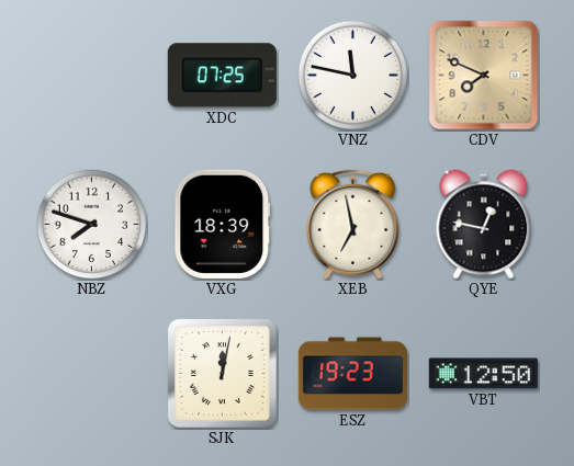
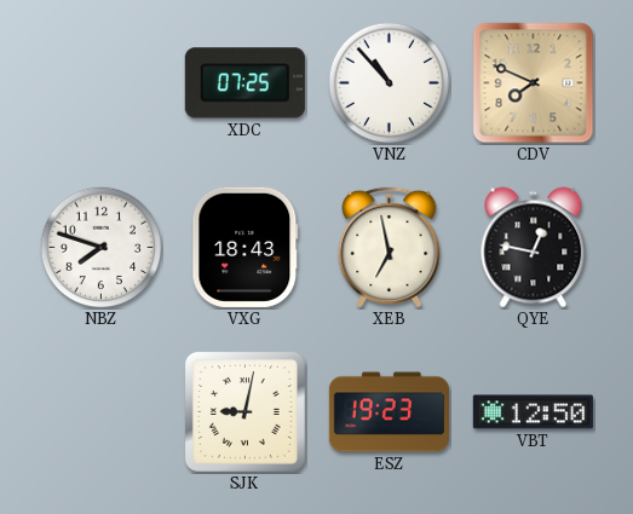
VNZ: 11:47 -> 10:53 (390, 83)
VXG: 18:39 -> 18:43 (246, 247)
SJK: 12:02 -> 9:02 (244, 411)
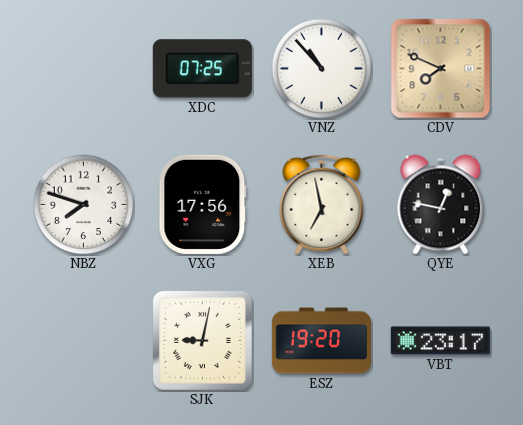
VXG: 18:43 -> 17:56 (203, 204)
ESZ: 19:23 -> 19:20 (321, 341)
VBT: 12:50 -> 23:17 (440, 341)
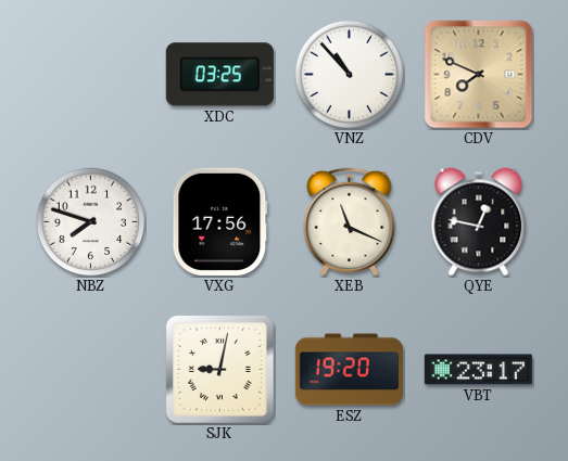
XDC: 07:25 -> 03:25 (219, 75)
XEB: 6:58 -> 11:19 (350, 221)
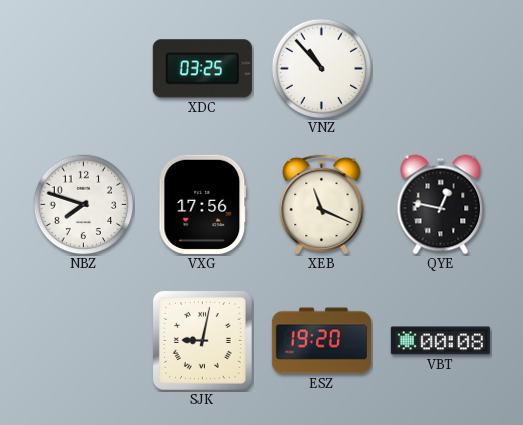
CDV: 7:49 -> none (479, 75)
VBT: 23:17 -> 00:08 (440, 341)
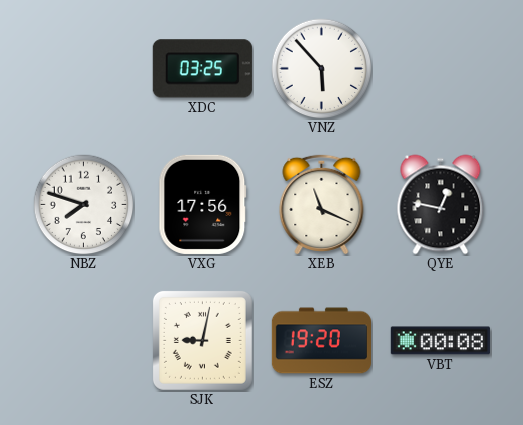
VNZ: 10:53 -> 5:53 (322, 69)
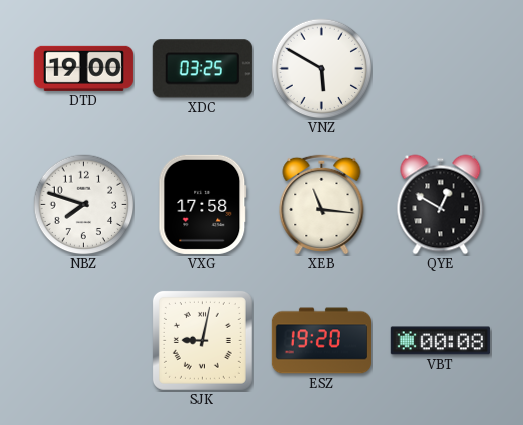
DTD: none -> 19:00 (83, 68)
VNZ: 5:53 -> 5:50 (322, 69)
VXG: 17:56 -> 17:58 (203, 204)
XEB: 11:19 -> 11:16 (322, 204)
QYE: 12:47 -> 12:50 (441, 205)
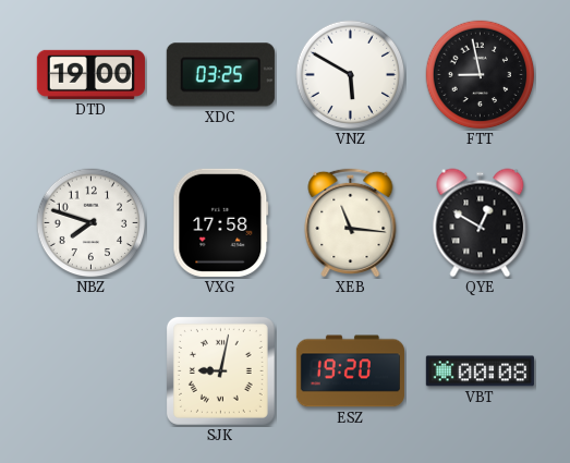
FTT: none -> 8:58 (481, 75)
